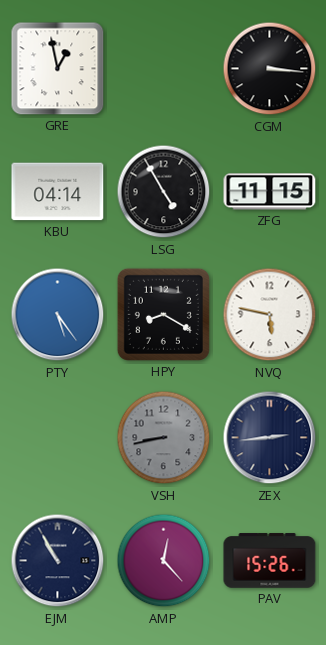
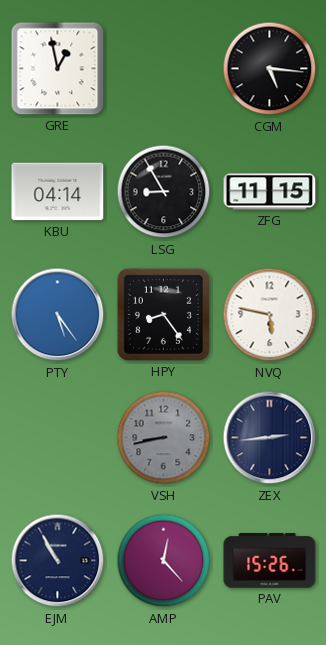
CGM: 3:16 -> 5:16 (270, 69)
LSG: 4:55 -> 8:55 (164, 192)
HPY: 8:20 -> 8:24 (163, 314)
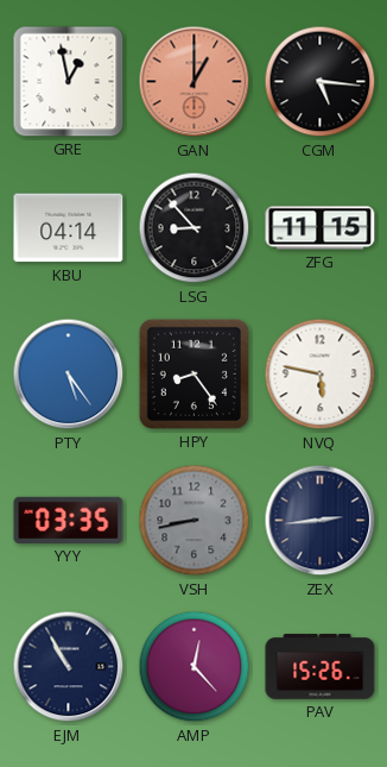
GAN: none -> 1:00 (195, 82)
LSG: 8:55 -> 8:53 (195, 228)
YYY: none -> 03:35 (69, 520)
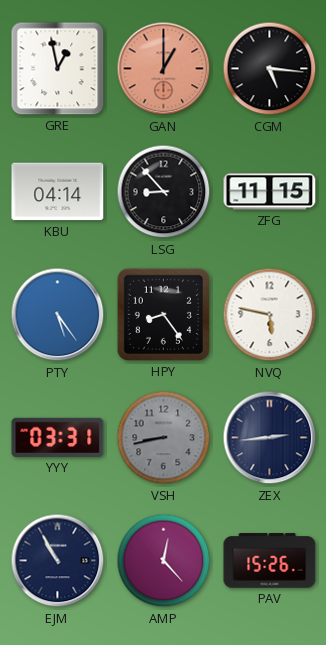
YYY: 03:35 -> 03:31 (58, 437)
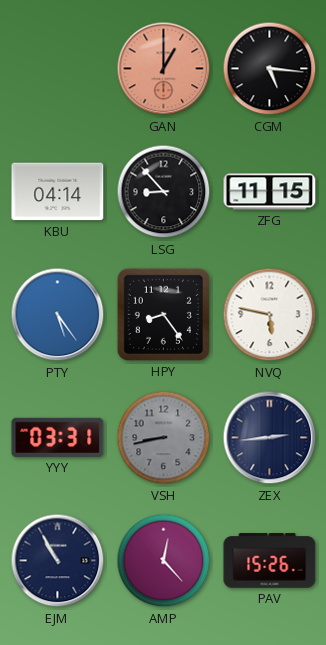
GRE: 12:58 -> none (58, 69)
